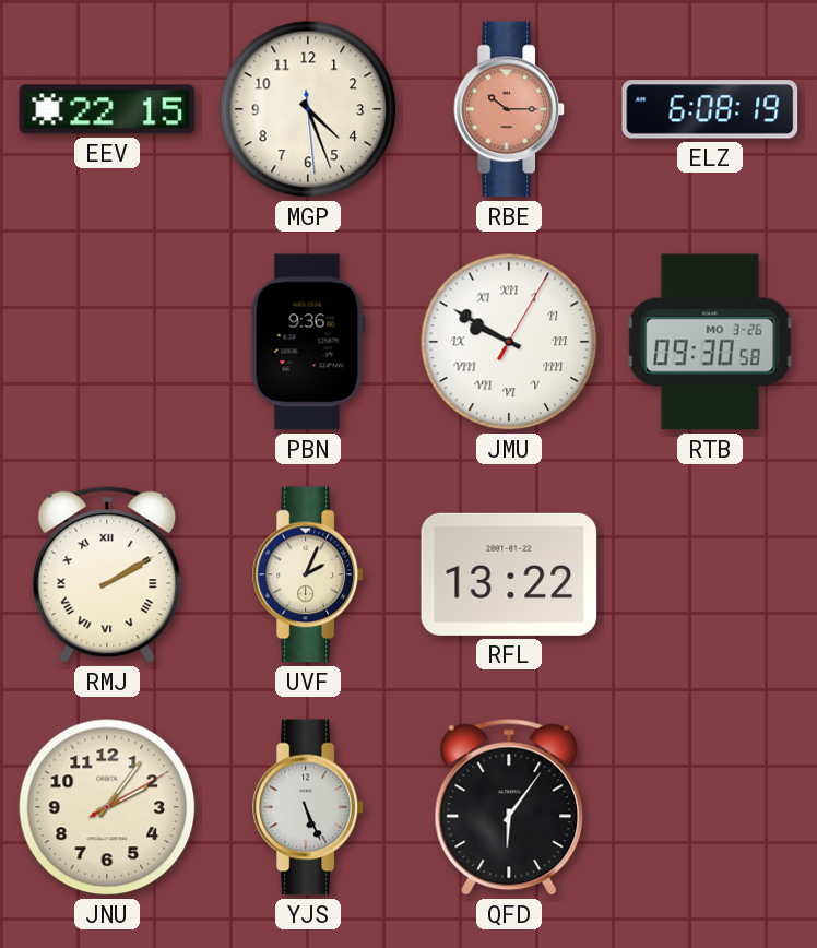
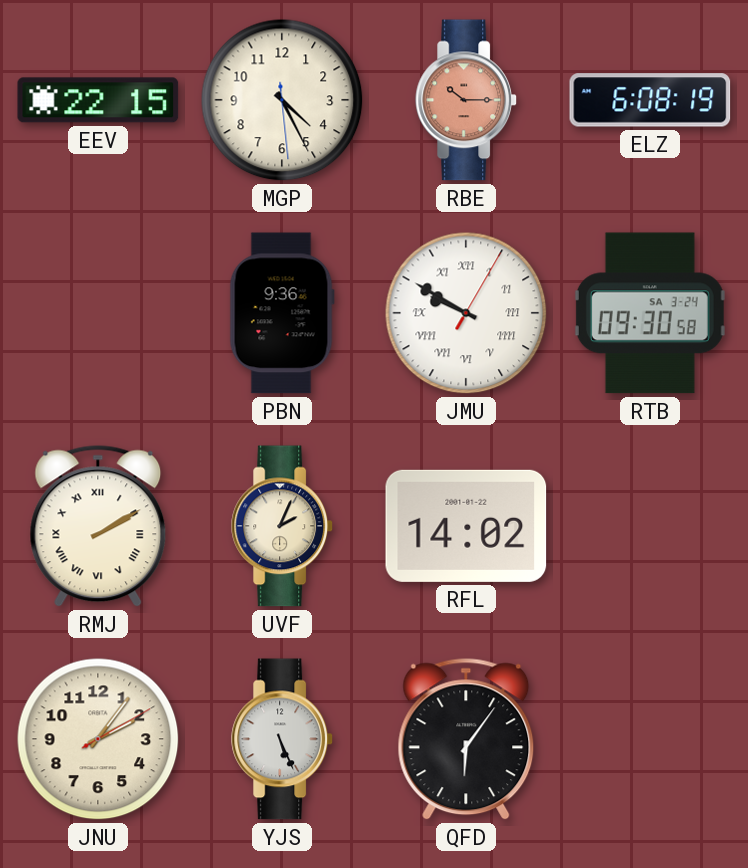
MGP: 4:26 -> 4:25 (282, 100)
RTB date: MO 3-26 -> SA 3-24 (650, 313)
RFL: 13:22 -> 14:02 (466, 526)
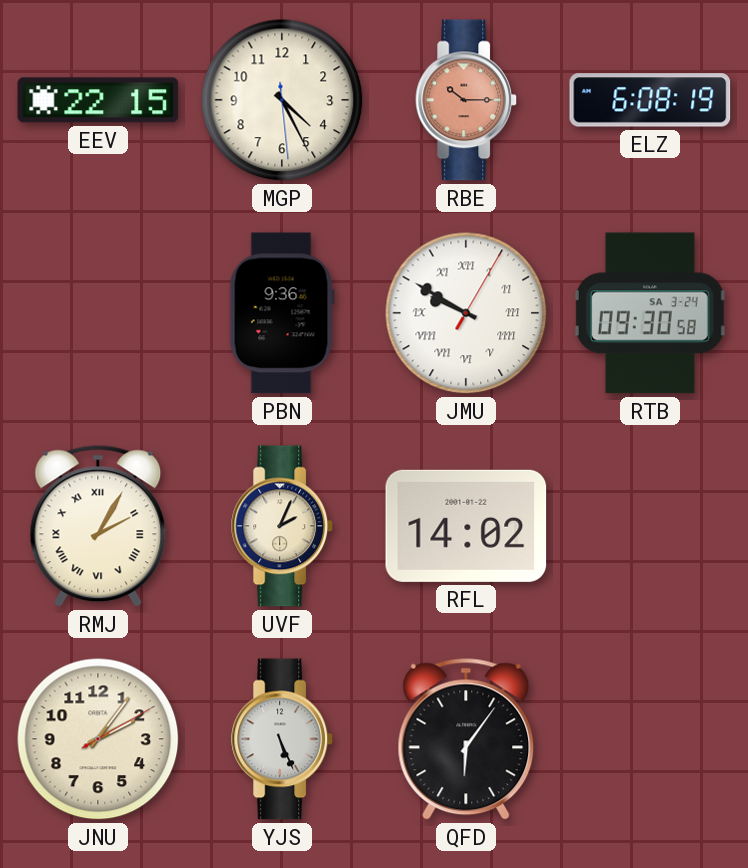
RMJ: 2:10 -> 2:05 (98, 526)
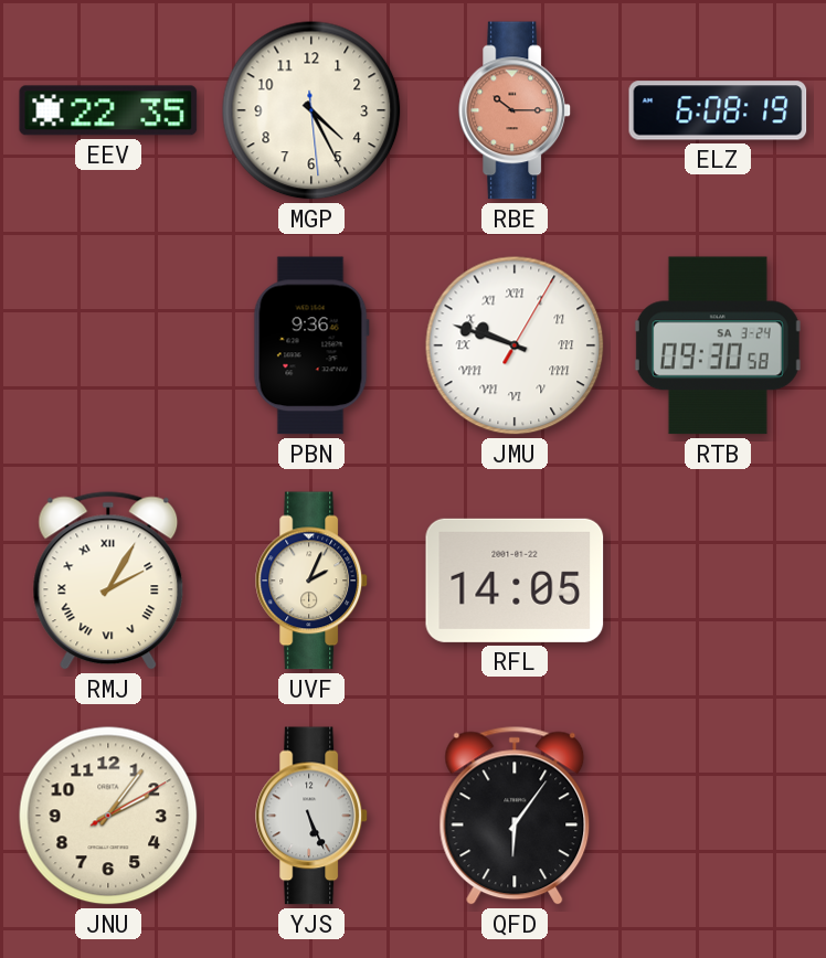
EEV: 22:15 -> 22:35 (108, 110)
JMU: 9:50 -> 9:48 (515, 345)
RFL: 14:02 -> 14:05 (515, 581)
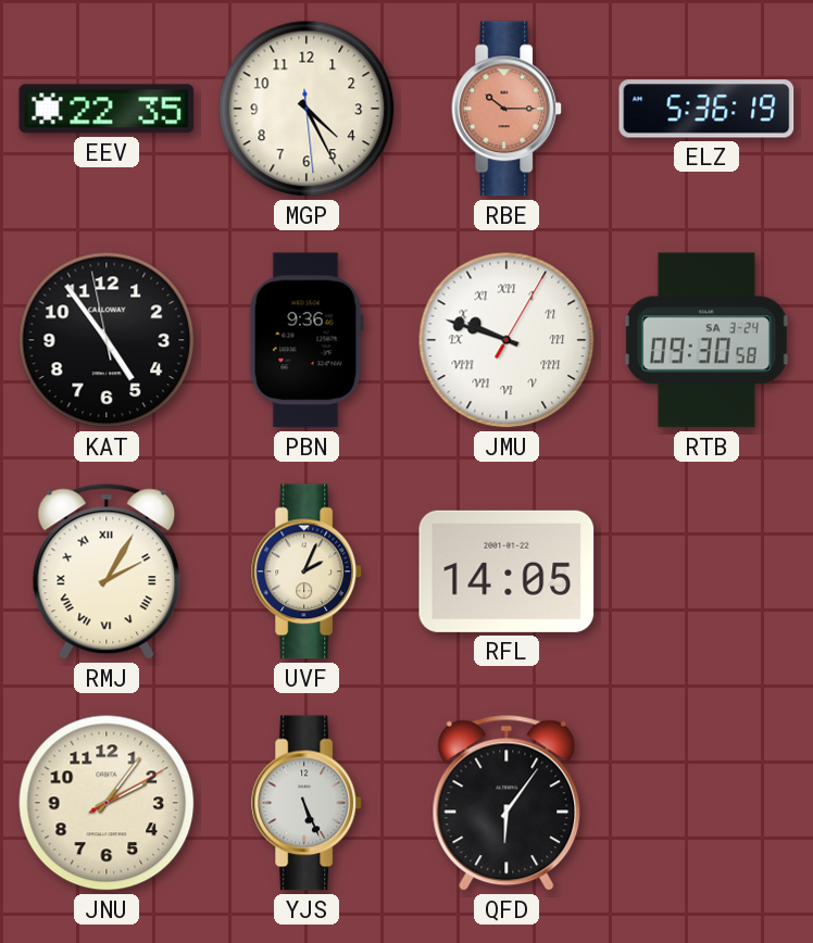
ELZ: 6:08 -> 5:36 (706, 109)
KAT: none -> 4:53 (107, 340)
